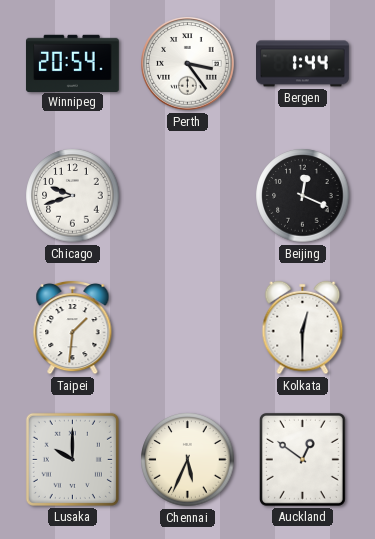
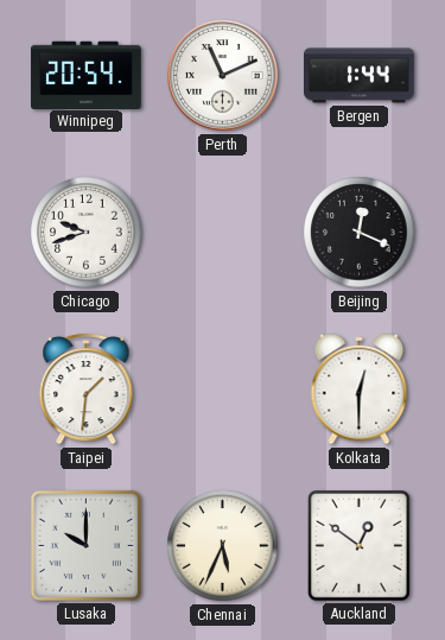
Perth: 3:24 -> 11:11 (223, 76)
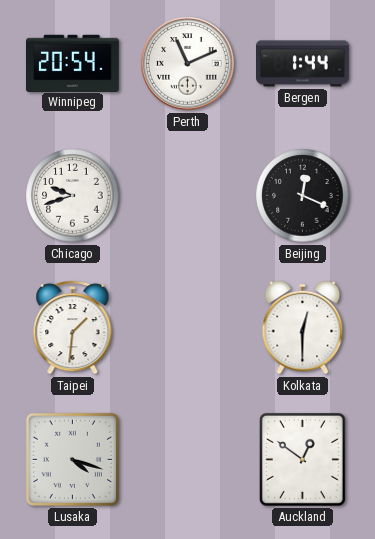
Lusaka: 10:00 -> 4:18 (72, 459)
Chennai: 5:34 -> none (223, 546)
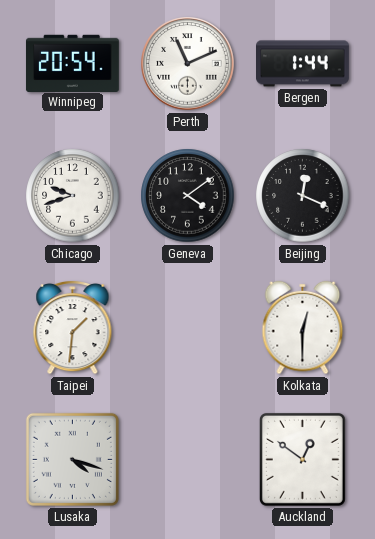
Geneva: none -> 4:09 (188, 196)
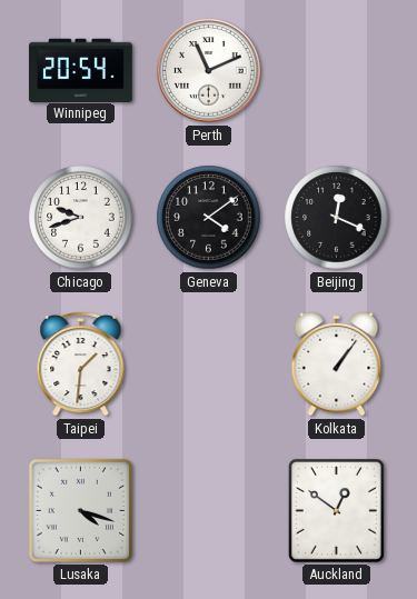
Bergen: 1:44 -> none (303, 64)
Kolkata: 12:30 -> 1:06 (337, 365)
